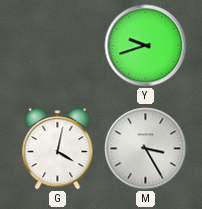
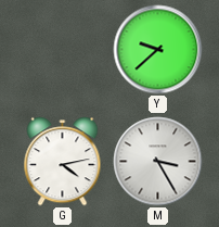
Y: 9:42 -> 9:38 (158, 50)
G: 4:02 -> 4:13 (63, 162)
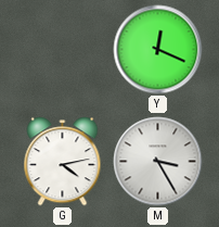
Y: 9:38 -> 12:19 (158, 50)
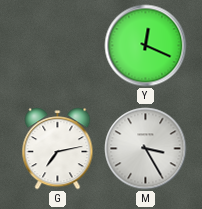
G: 4:13 -> 7:13 (58, 149)
